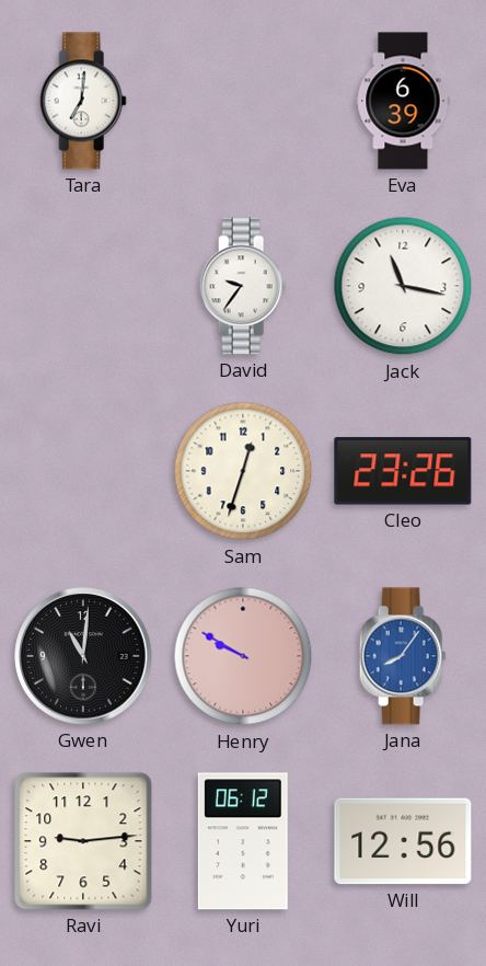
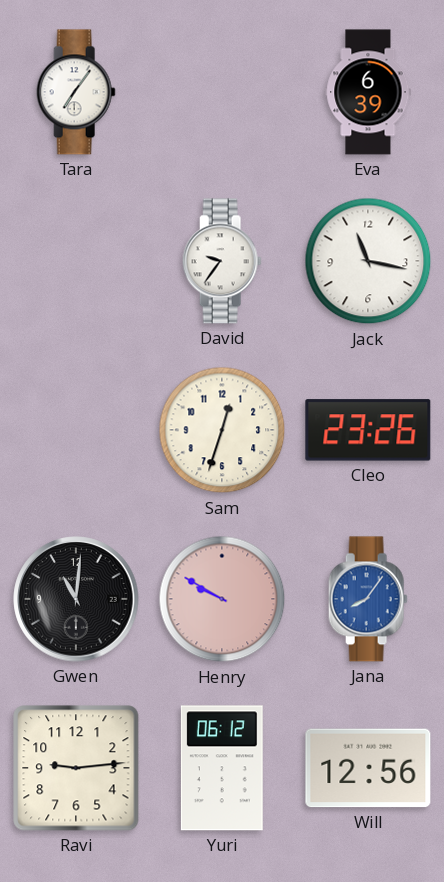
Tara: 7:01 -> 7:06 (76, 92)
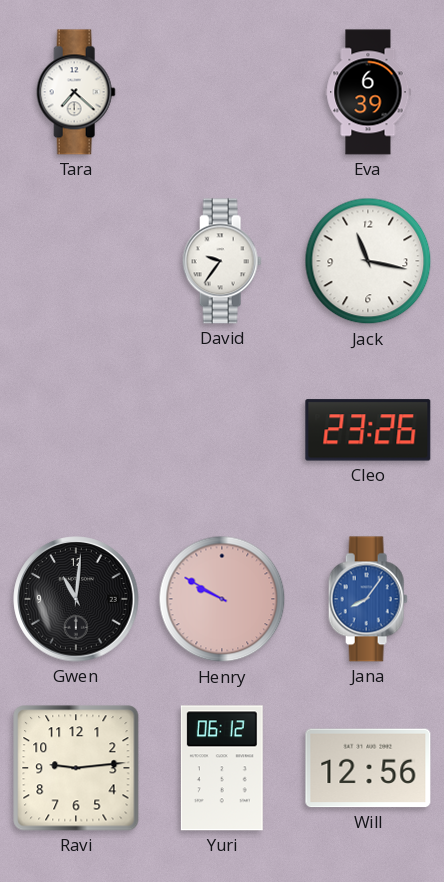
Tara: 7:06 -> 7:22 (76, 92)
Sam: 12:33 -> none (222, 430)
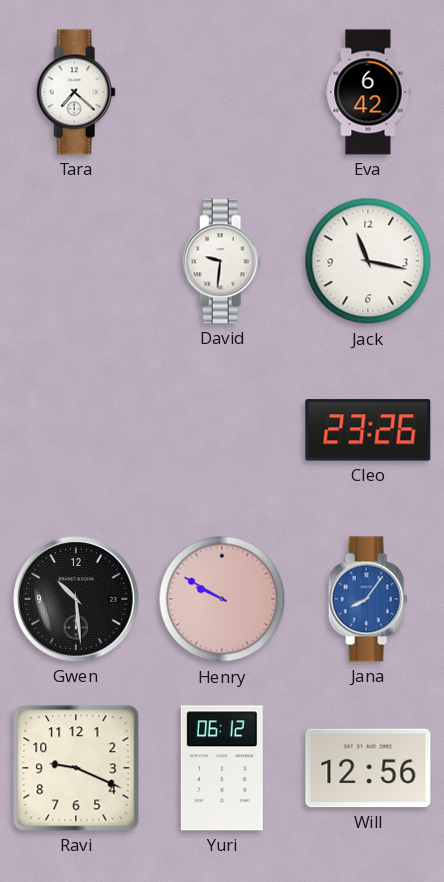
Eva: 6:39 -> 6:42 (368, 92)
David: 9:36 -> 9:31 (222, 261)
Gwen: 11:01 -> 10:29 (76, 599)
Ravi: 9:14 -> 9:19 (76, 768)
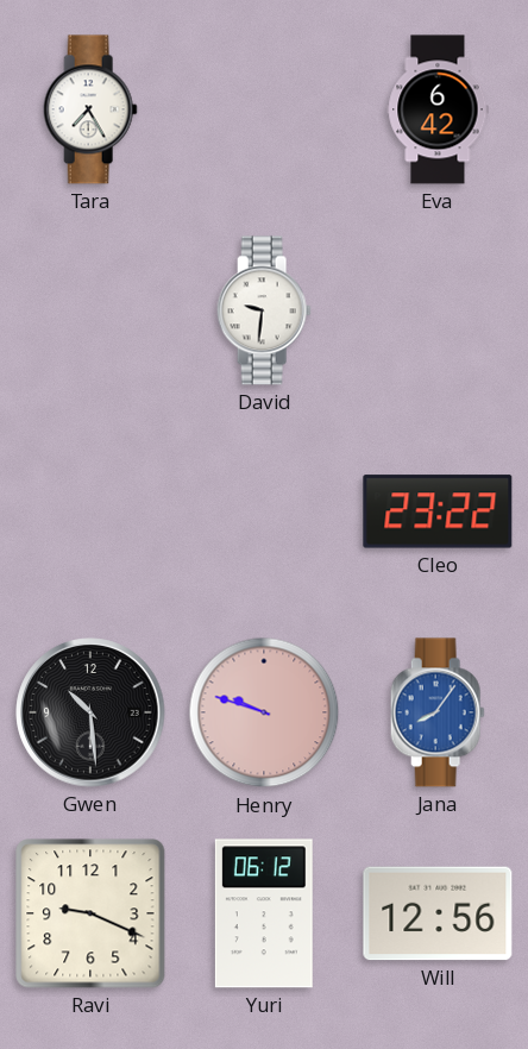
Tara: 7:22 -> 7:25 (90, 109)
Jack: 11:17 -> none (368, 261)
Cleo: 23:26 -> 23:22 (438, 511)
Henry: 9:50 -> 9:48 (264, 712)
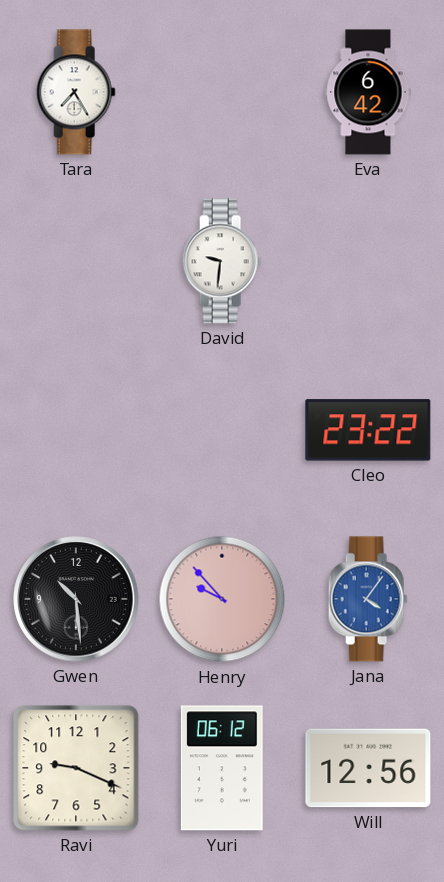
Henry: 9:48 -> 9:53 (222, 599)
Jana: 8:06 -> 4:06 (368, 599)
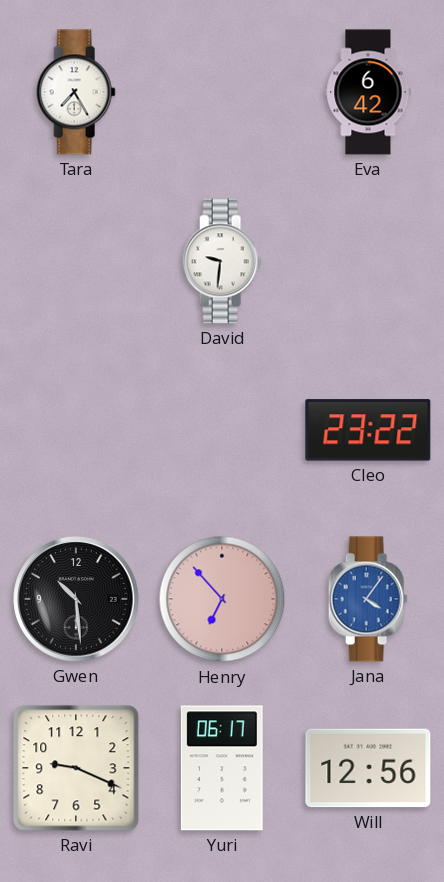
Henry: 9:53 -> 6:53 (222, 599)
Yuri: 06:12 -> 06:17 (222, 768)
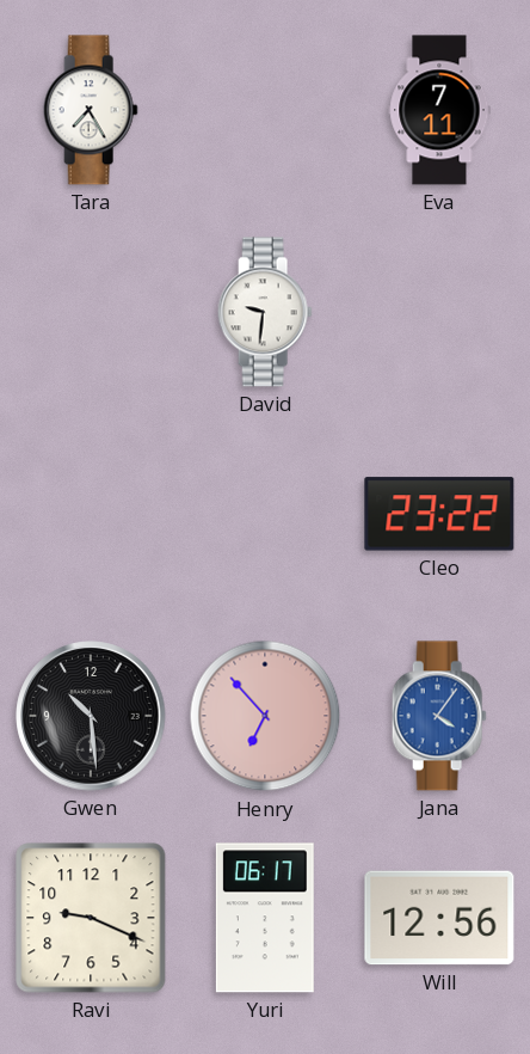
Eva: 6:42 -> 7:11 (439, 110)
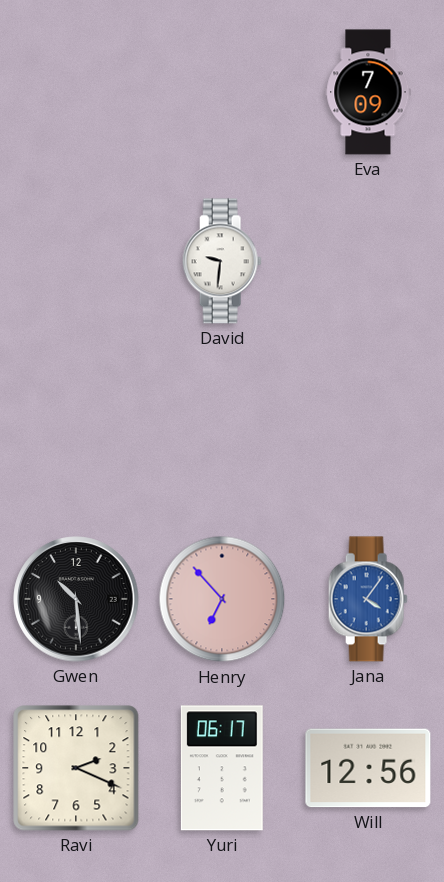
Tara: 7:25 -> none (91, 110)
Eva: 7:11 -> 7:09 (368, 92)
Cleo: 23:22 -> none (439, 514)
Ravi: 9:19 -> 2:19 (76, 768)
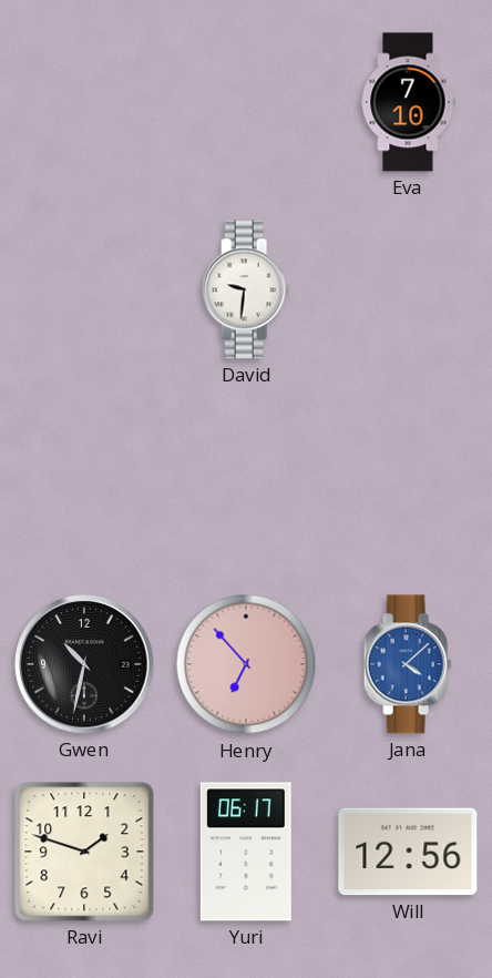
Eva: 7:09 -> 7:10 (408, 102)
Gwen: 10:29 -> 10:32 (84, 664)
Jana: 4:06 -> 4:08 (408, 664)
Ravi: 2:19 -> 1:48 (84, 852)
